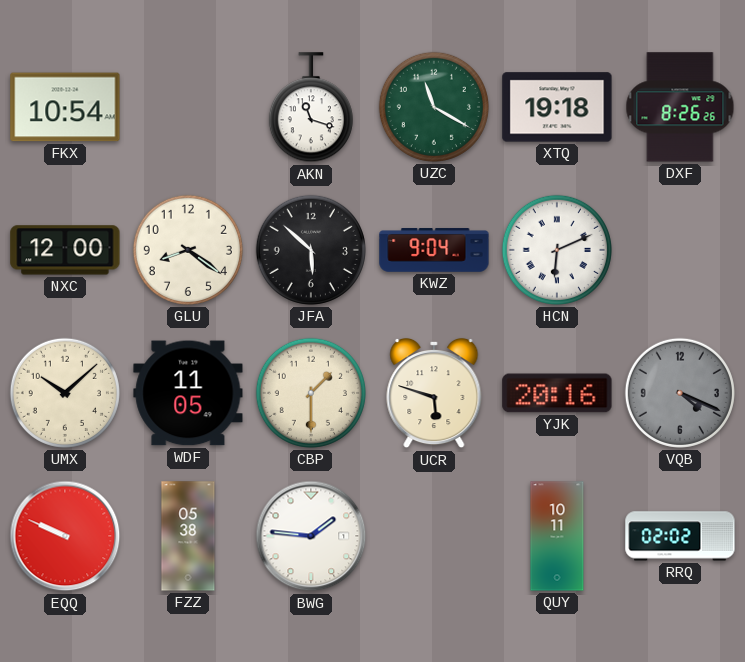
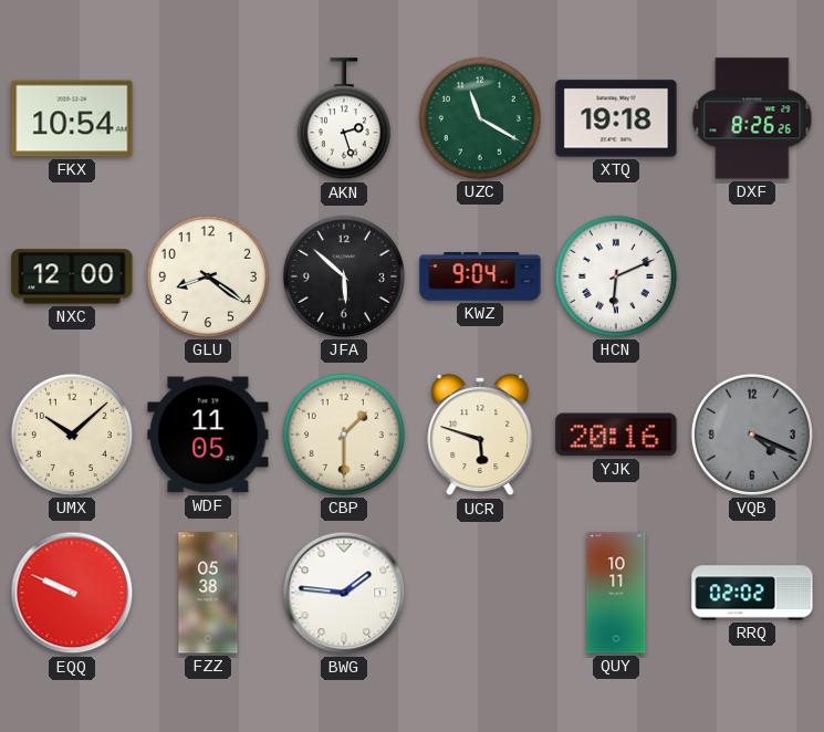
AKN: 11:18 -> 2:27 (344, 119)
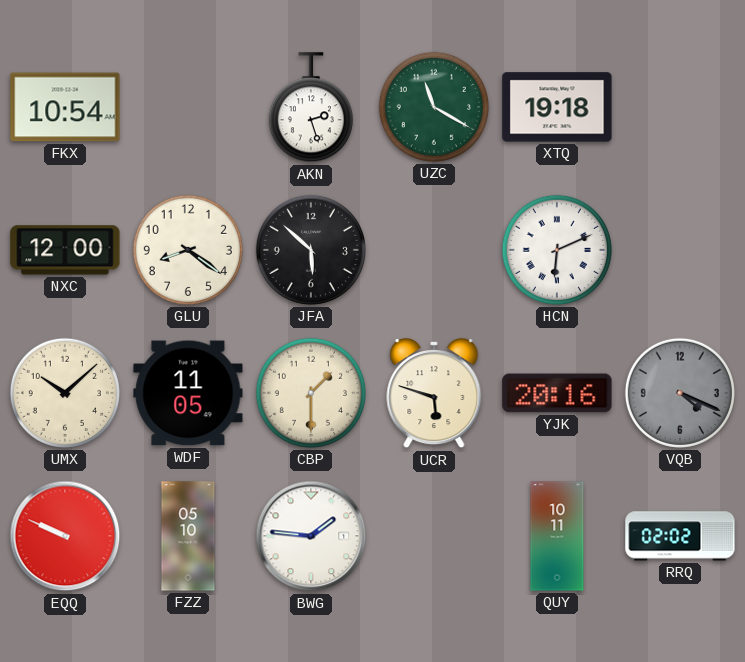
DXF: 8:26 -> none (752, 118)
KWZ: 9:04 -> none (480, 276)
FZZ: 05:38 -> 05:10 (188, 536)
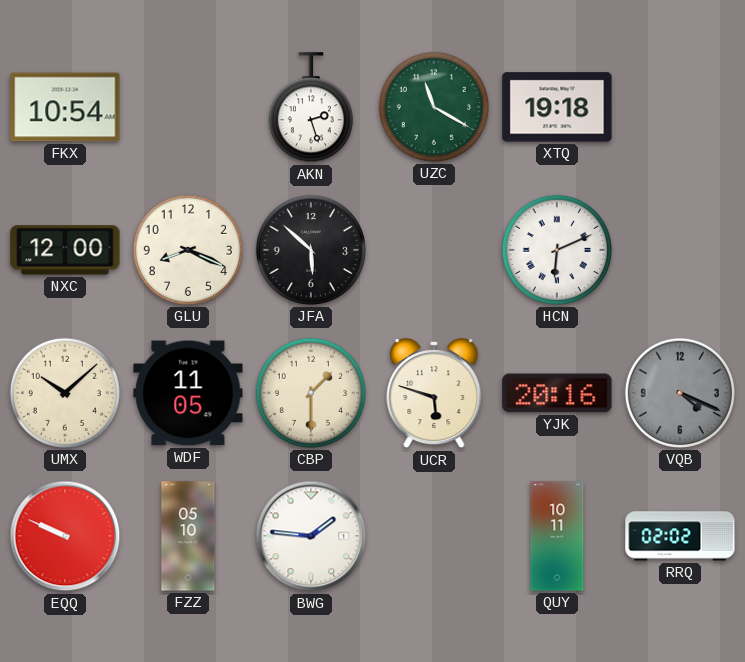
GLU: 8:21 -> 8:19 (188, 250)
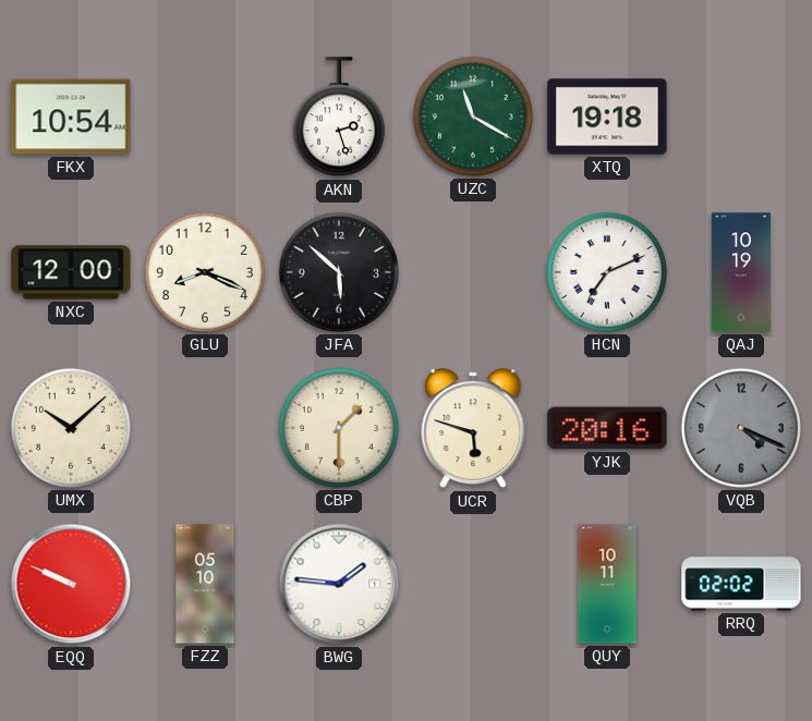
HCN: 6:11 -> 7:11 (607, 272)
QAJ: none -> 10:19 (741, 272)
WDF: 11:05 -> none (188, 393)
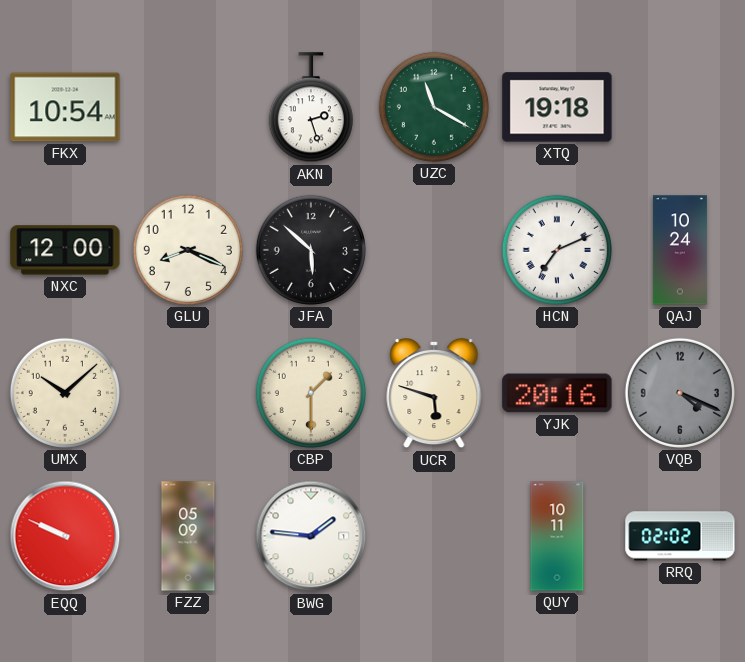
QAJ: 10:19 -> 10:24 (680, 250)
FZZ: 05:10 -> 05:09 (188, 536)
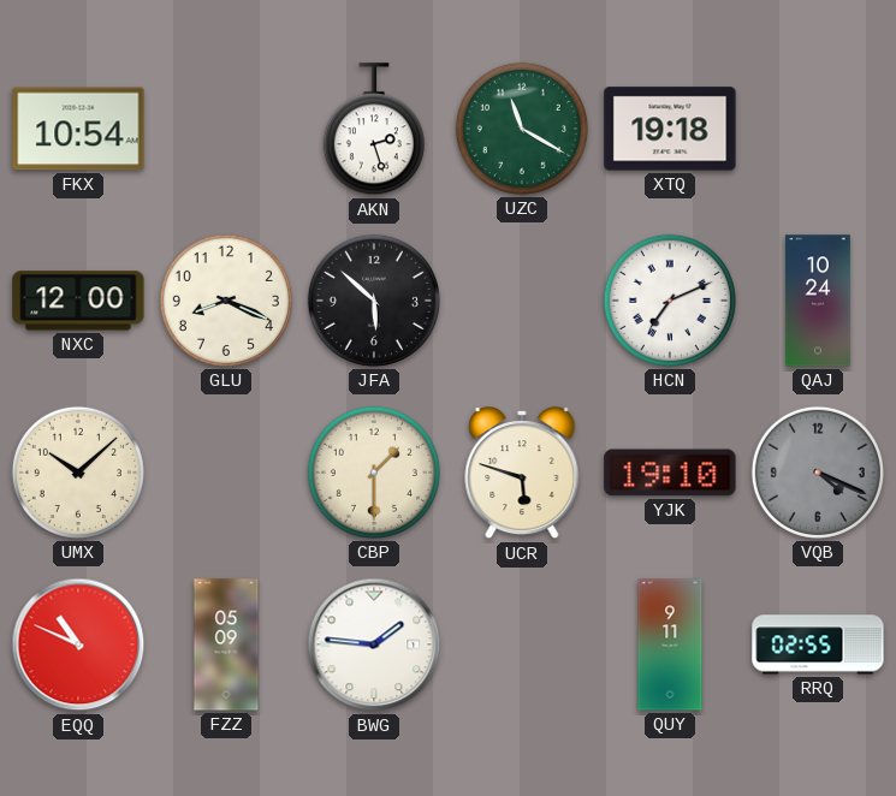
YJK: 20:16 -> 19:10 (670, 473)
EQQ: 9:49 -> 10:49 (78, 644)
QUY: 10:11 -> 9:11 (670, 644)
RRQ: 02:02 -> 02:55 (818, 644)
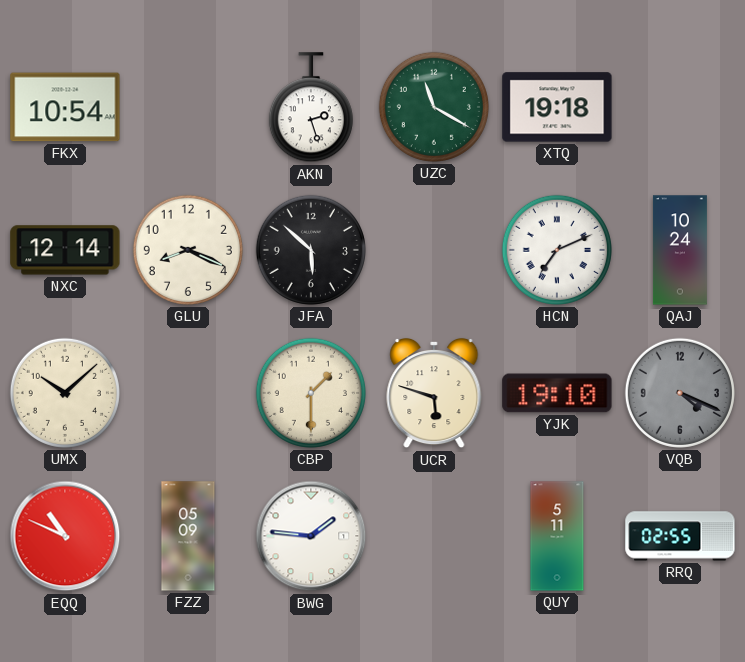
NXC: 12:00 -> 12:14 (65, 250)
QUY: 9:11 -> 5:11 (557, 536)
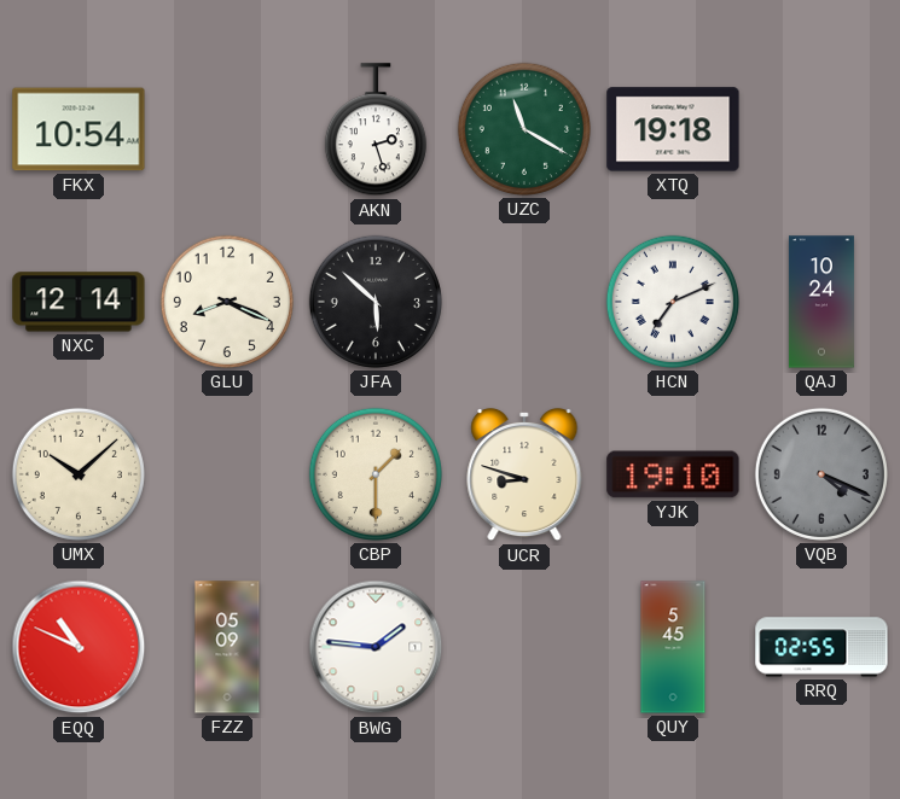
UCR: 5:48 -> 8:48 (524, 474)
QUY: 5:11 -> 5:45 (673, 647)
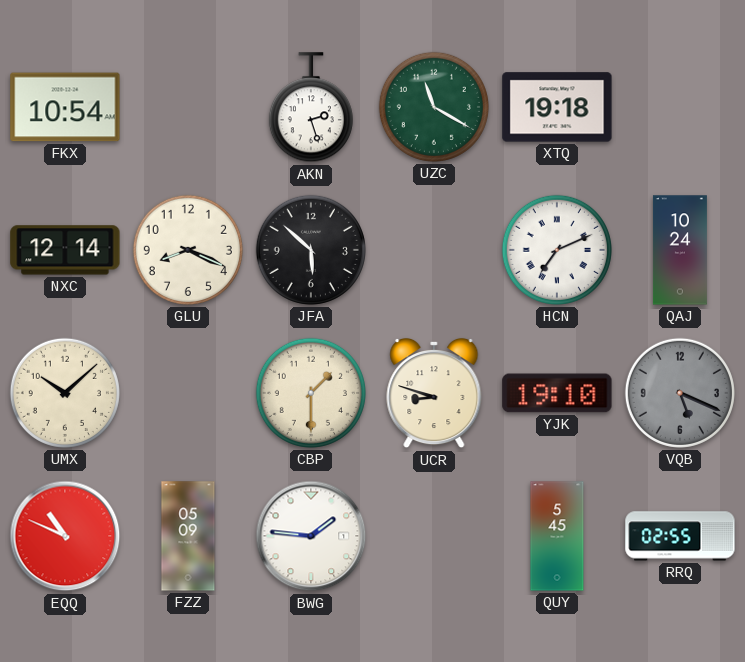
VQB: 4:19 -> 5:19 (680, 393)
